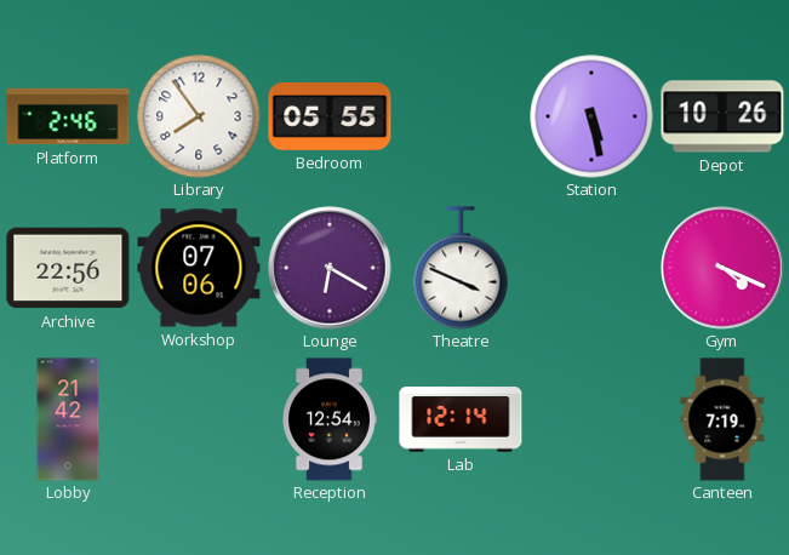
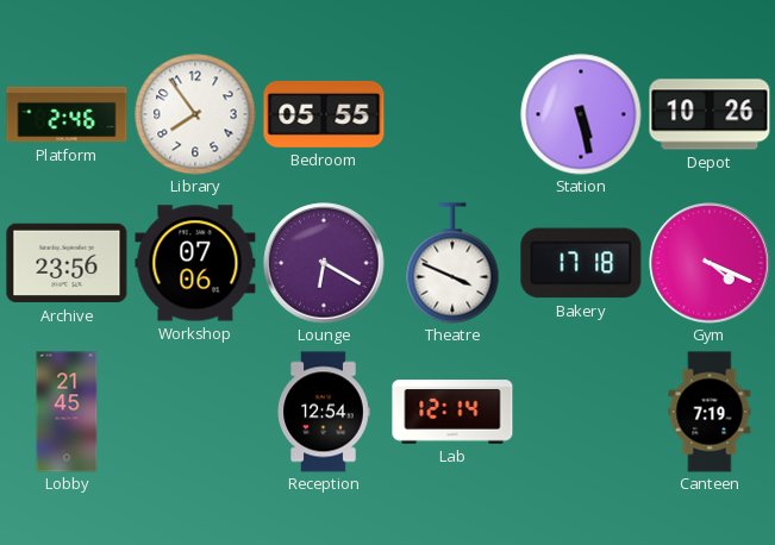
Archive: 22:56 -> 23:56 (67, 263)
Bakery: none -> 17:18 (581, 263)
Lobby: 21:42 -> 21:45 (67, 412)
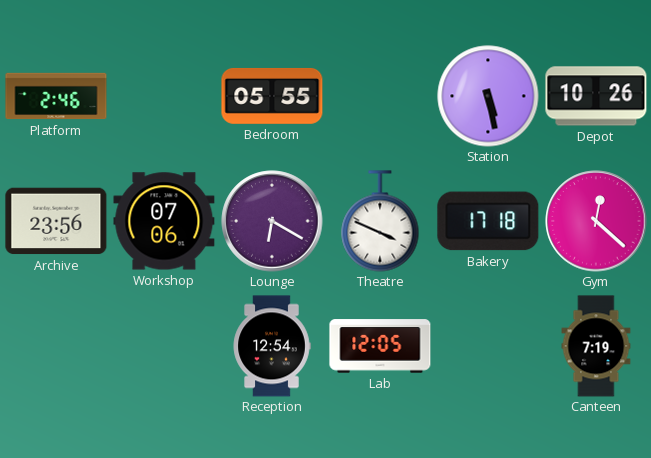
Library: 7:54 -> none (195, 114)
Gym: 4:19 -> 12:22 (596, 221)
Lobby: 21:45 -> none (67, 412)
Lab: 12:14 -> 12:05 (380, 346)
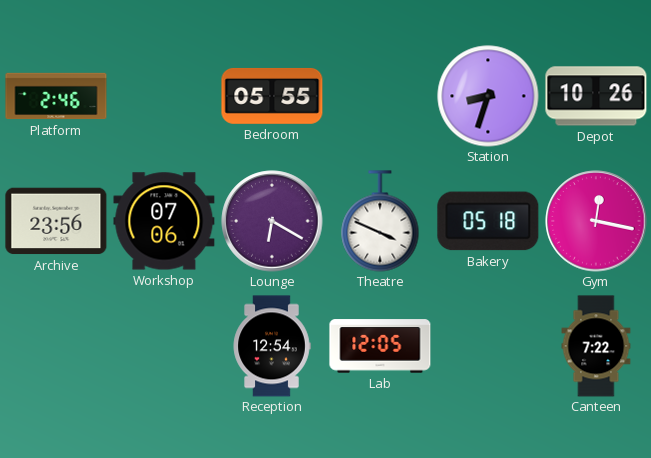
Station: 5:28 -> 8:33 (488, 96)
Bakery: 17:18 -> 05:18 (488, 221)
Gym: 12:22 -> 12:17 (596, 221)
Canteen: 7:19 -> 7:22 (596, 346)
